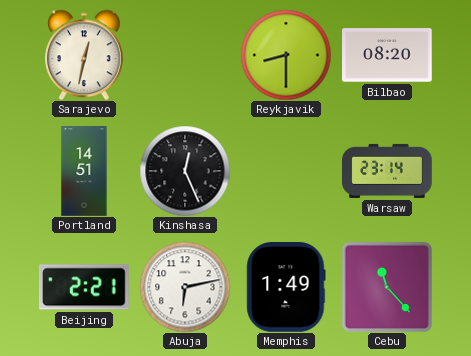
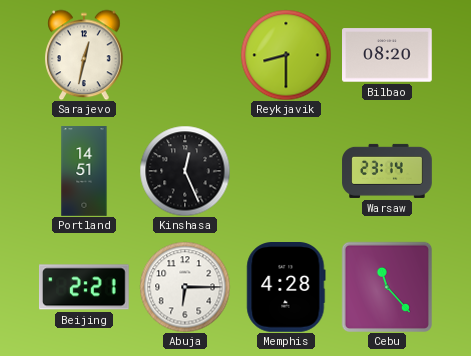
Abuja: 6:13 -> 6:15 (185, 287)
Memphis: 1:49 -> 4:28 (286, 288)
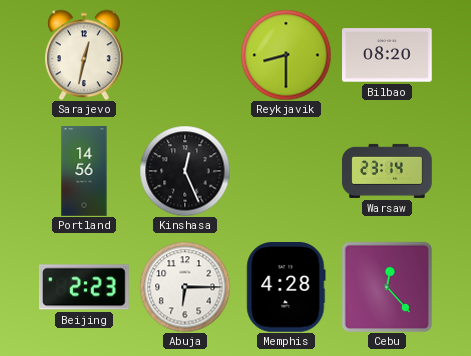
Portland: 14:51 -> 14:56 (84, 171)
Beijing: 2:21 -> 2:23 (85, 287)
Cebu: 11:23 -> 12:23 (386, 286)
